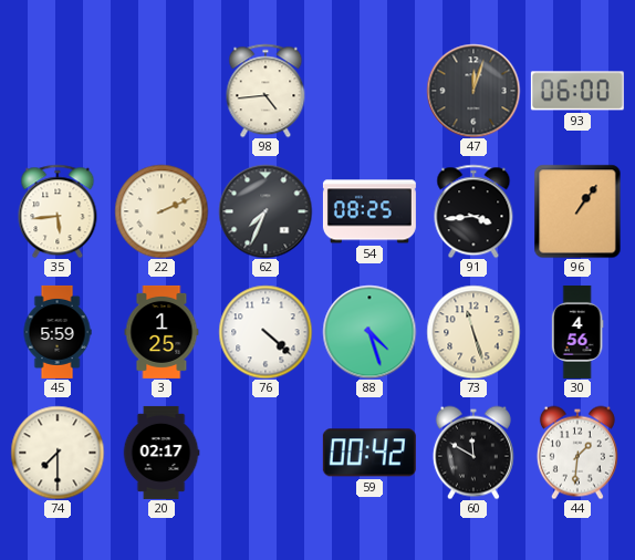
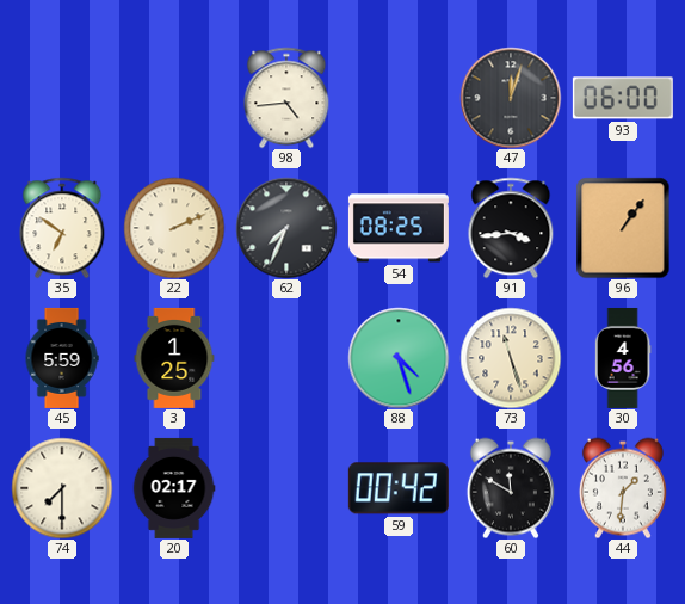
35: 5:44 -> 6:51 (62, 228)
76: 4:22 -> none (266, 332)
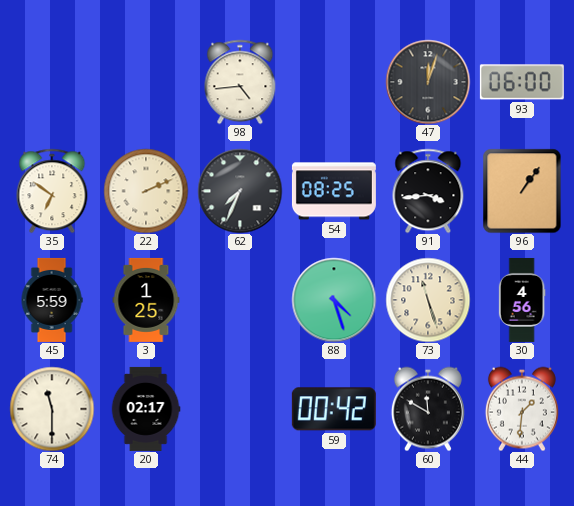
74: 7:30 -> 11:30 (52, 409)
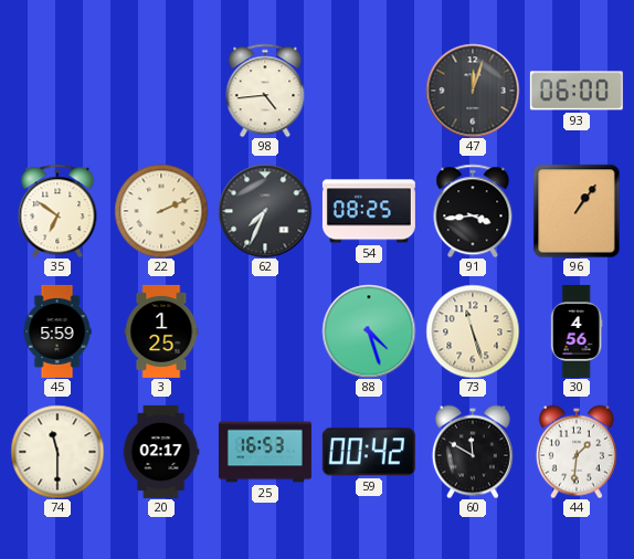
25: none -> 16:53 (265, 452)
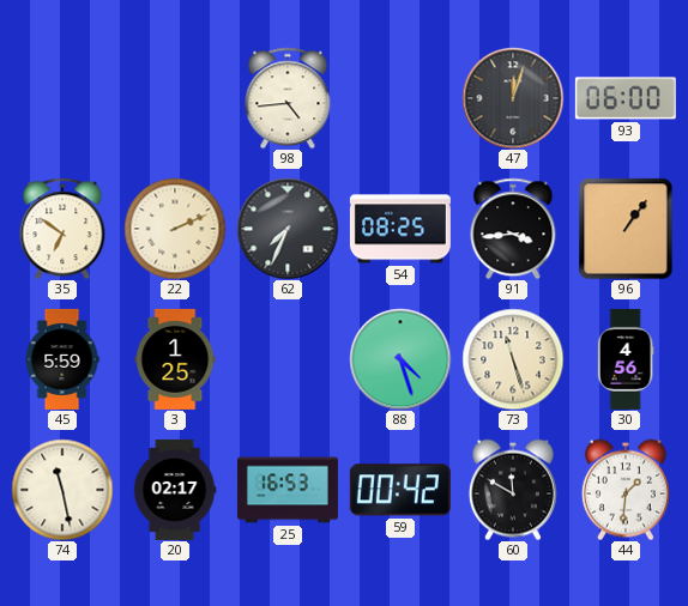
74: 11:30 -> 11:28 (62, 490)
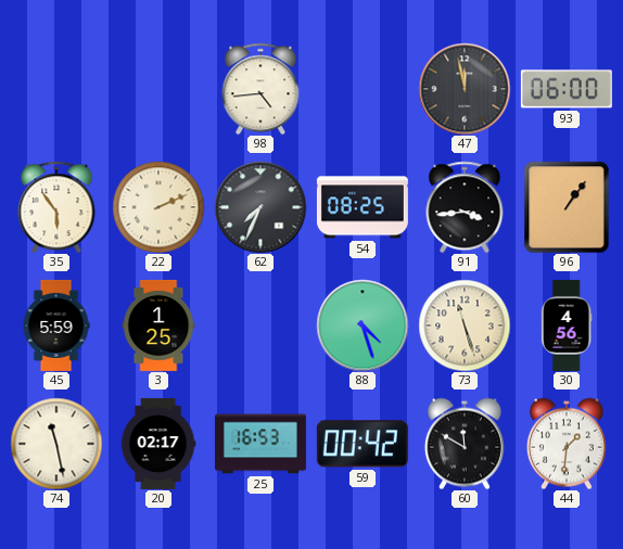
47: 12:03 -> 11:58 (465, 89)
35: 6:51 -> 5:54 (56, 207)
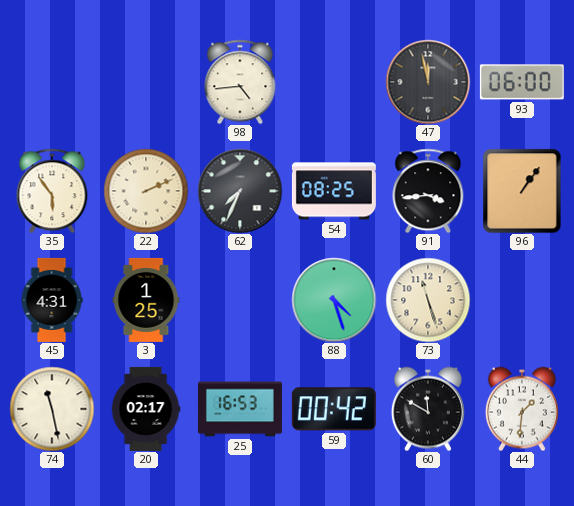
45: 5:59 -> 4:31 (52, 300)
30: 4:56 -> none (567, 325)
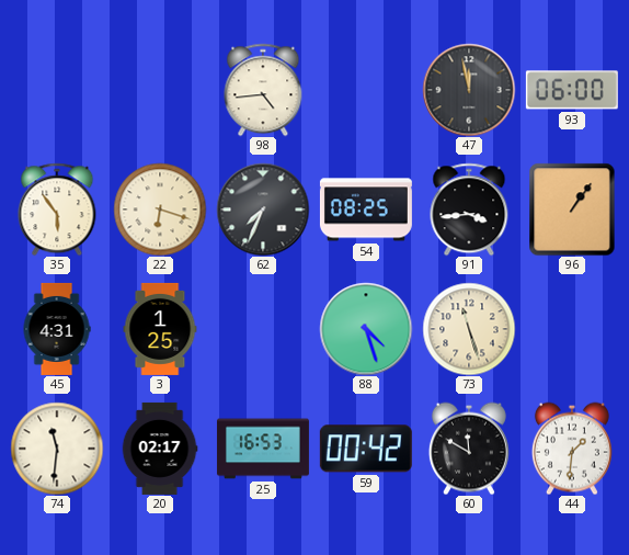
22: 2:11 -> 6:18 (160, 209)
74: 11:28 -> 11:31 (57, 449)
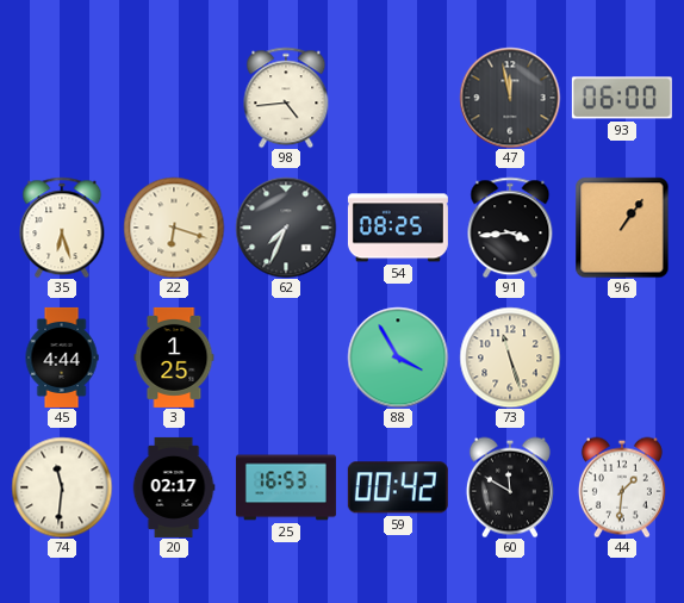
35: 5:54 -> 6:27 (62, 228)
45: 4:31 -> 4:44 (62, 358)
88: 4:27 -> 3:55 (398, 358)
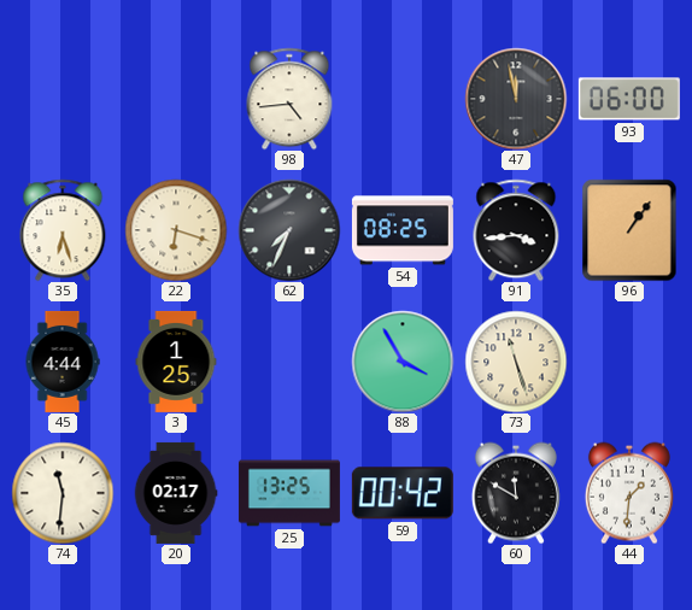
25: 16:53 -> 13:25 (289, 493)
